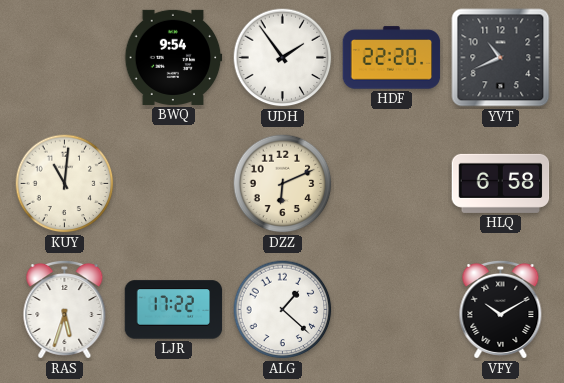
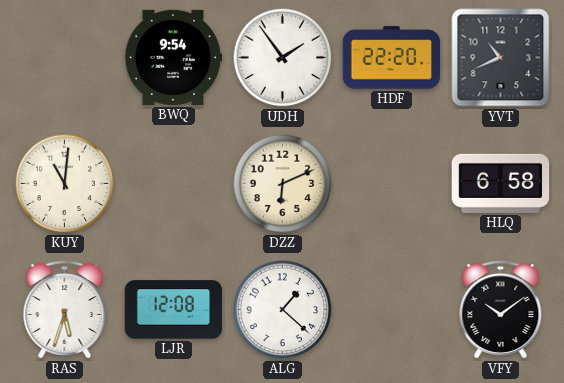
LJR: 17:22 -> 12:08 (174, 310)
VFY: 10:10 -> 10:09 (501, 309)
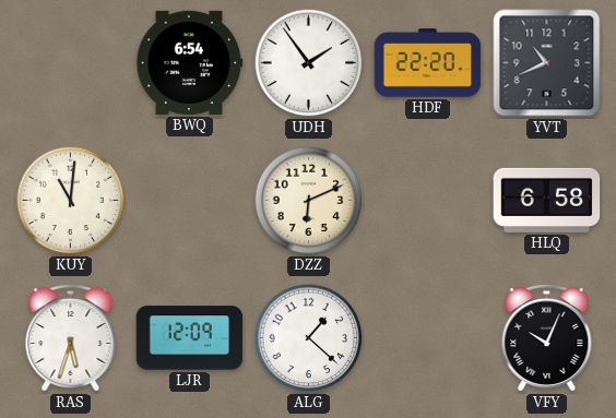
BWQ: 9:54 -> 6:54 (189, 62)
LJR: 12:08 -> 12:09 (190, 338)
VFY: 10:09 -> 10:04 (547, 337)
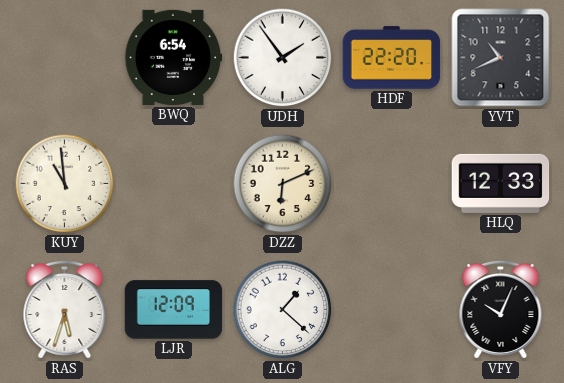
KUY: 11:01 -> 10:59 (65, 184)
HLQ: 6:58 -> 12:33 (501, 183)
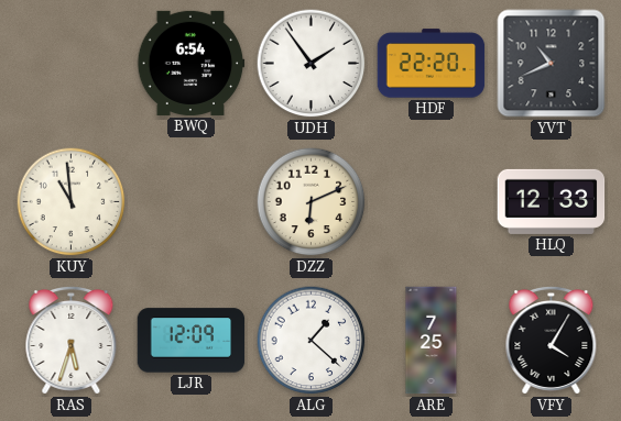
ARE: none -> 7:25 (432, 341)
VFY: 10:04 -> 4:05 (552, 340)
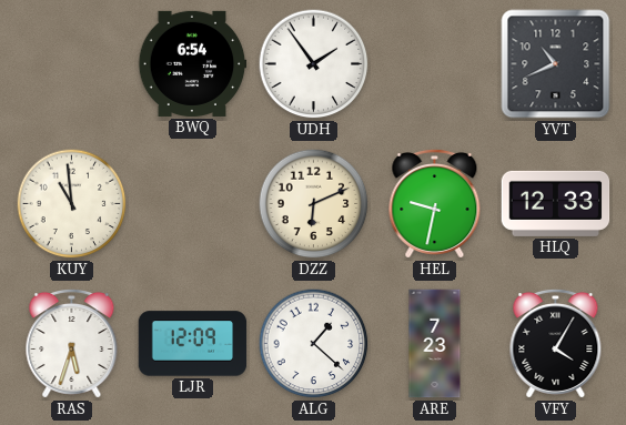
HDF: 22:20 -> none (432, 64)
HEL: none -> 9:32 (435, 203)
ARE: 7:25 -> 7:23 (435, 344)
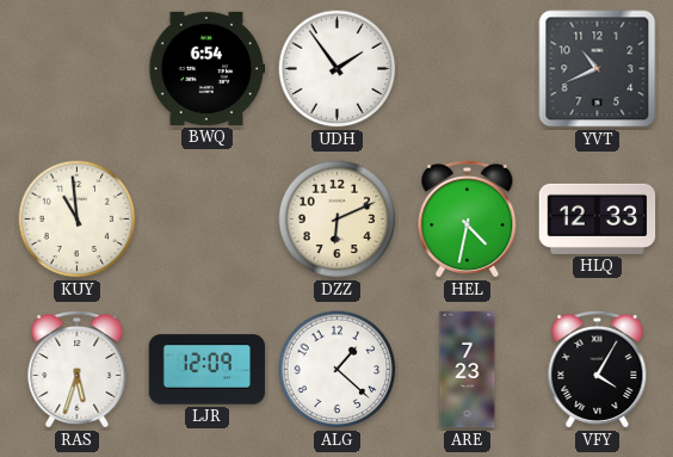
HEL: 9:32 -> 4:32 (468, 218)
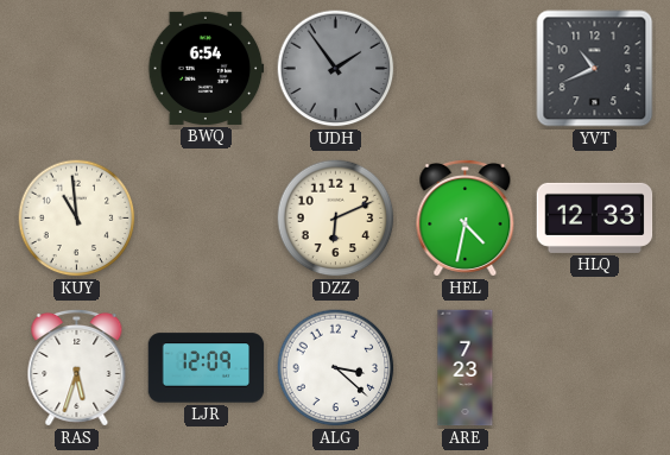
UDH dial: white -> grey (336, 69)
ALG: 1:22 -> 3:22 (336, 368)
VFY: 4:05 -> none (598, 369)
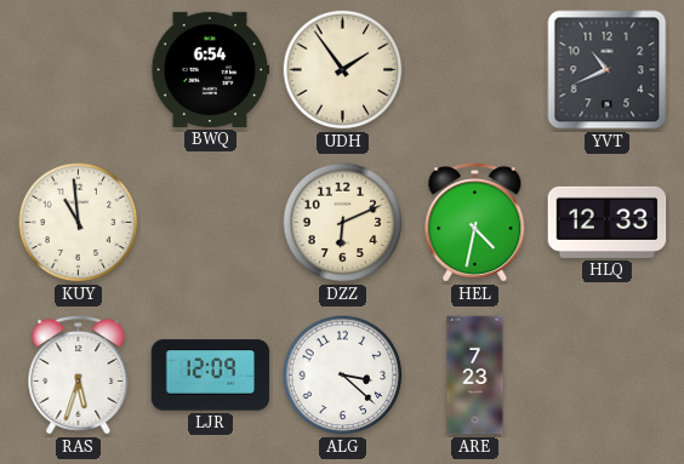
UDH dial: grey -> cream (343, 70)
